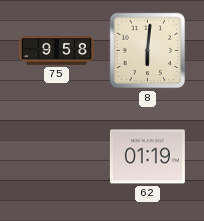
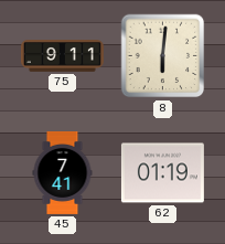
75: 9:58 -> 9:11 (62, 56)
45: none -> 7:41 (63, 172)
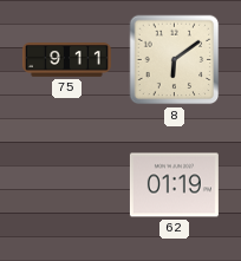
8: 6:01 -> 6:09 (175, 60)
45: 7:41 -> none (63, 172)
